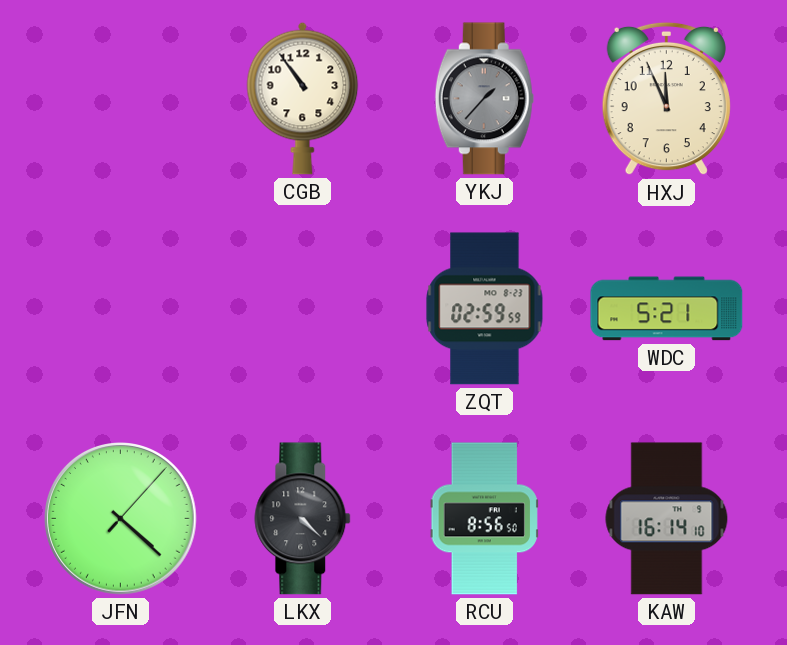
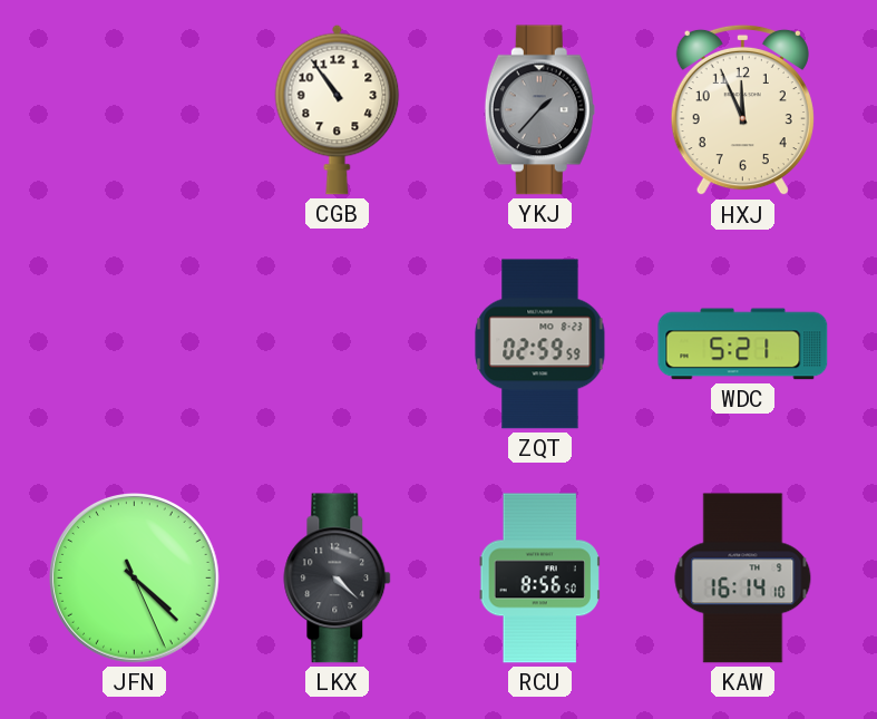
JFN: 4:22:07 -> 4:22:26 (135, 579)
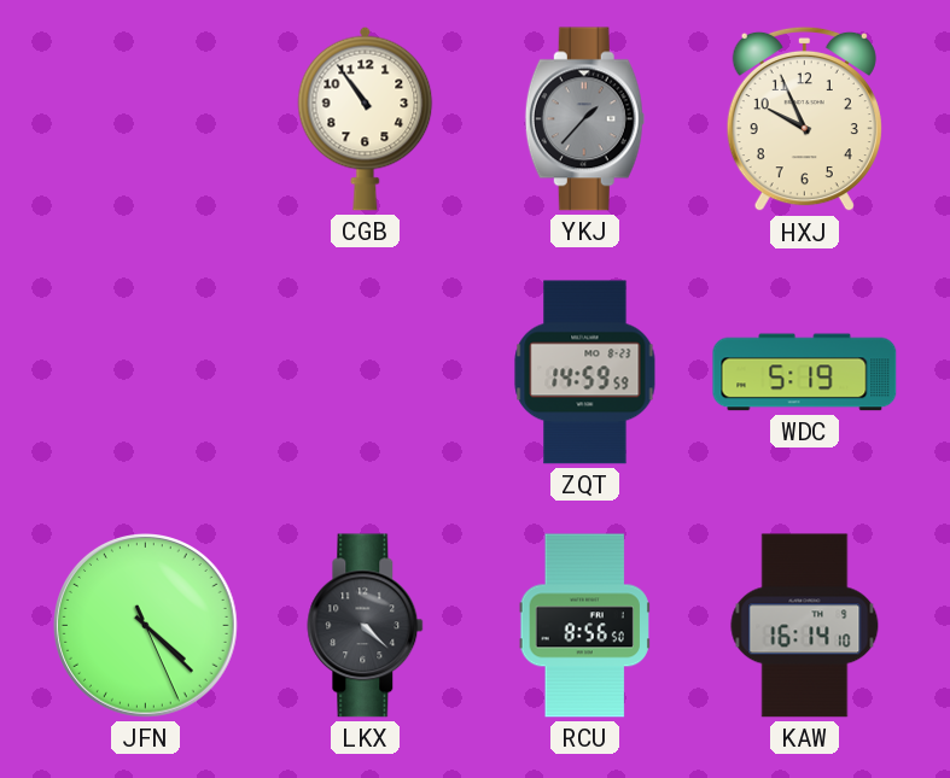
HXJ: 11:56 -> 9:56 (804, 119)
ZQT: 02:59 -> 14:59 (585, 373)
WDC: 5:21 -> 5:19 (805, 373)
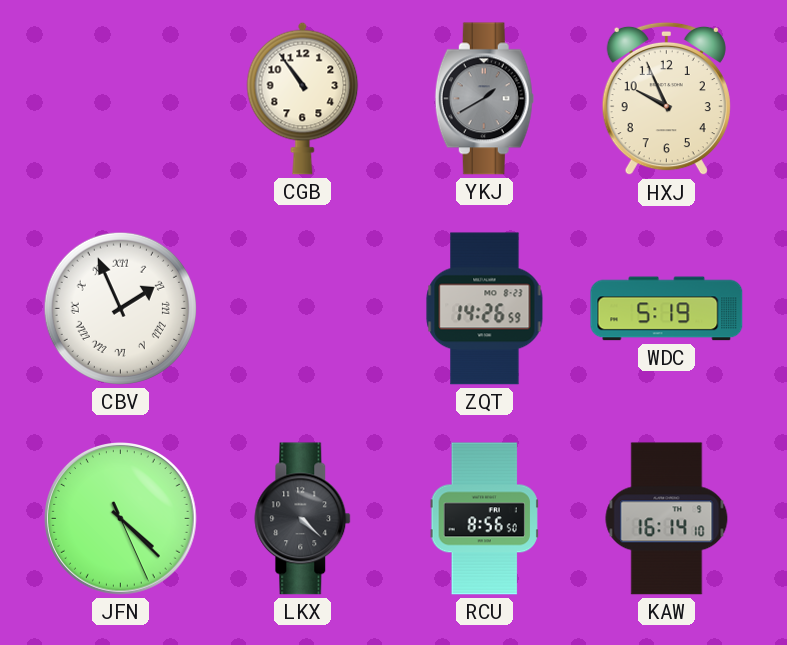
YKJ: 1:37 -> 1:40 (484, 99)
CBV: none -> 1:56 (120, 308)
ZQT: 14:59 -> 14:26 (485, 309)
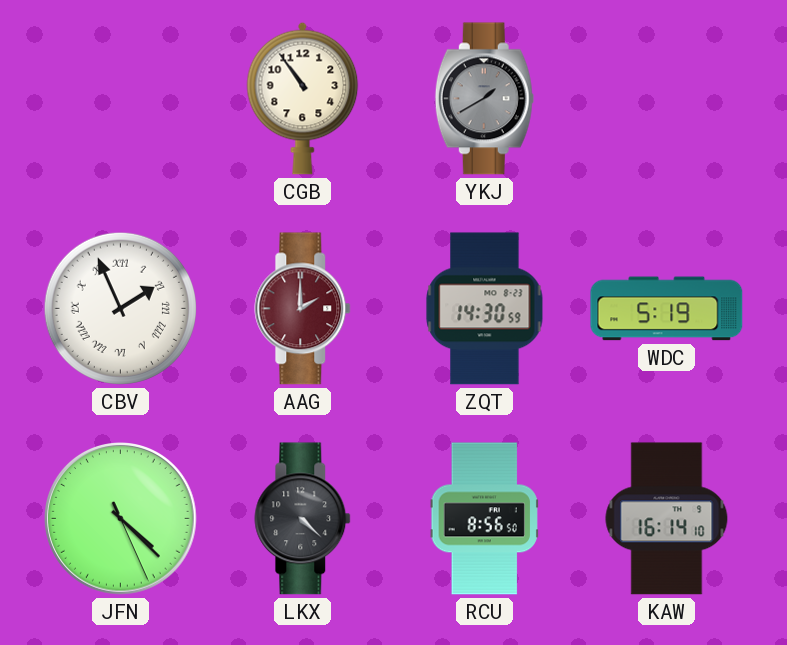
HXJ: 9:56 -> none (666, 99)
AAG: none -> 2:00 (303, 309)
ZQT: 14:26 -> 14:30 (485, 309)
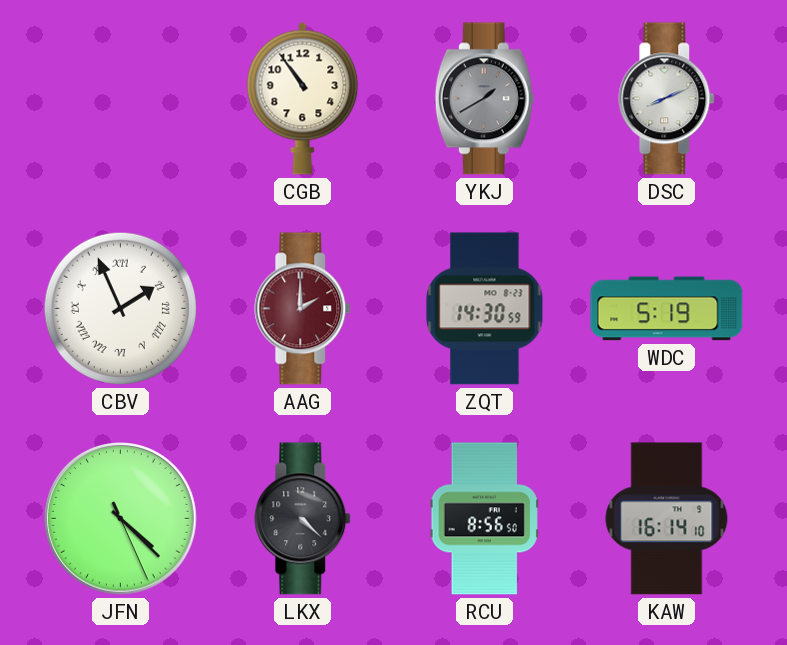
DSC: none -> 8:11 (667, 99)
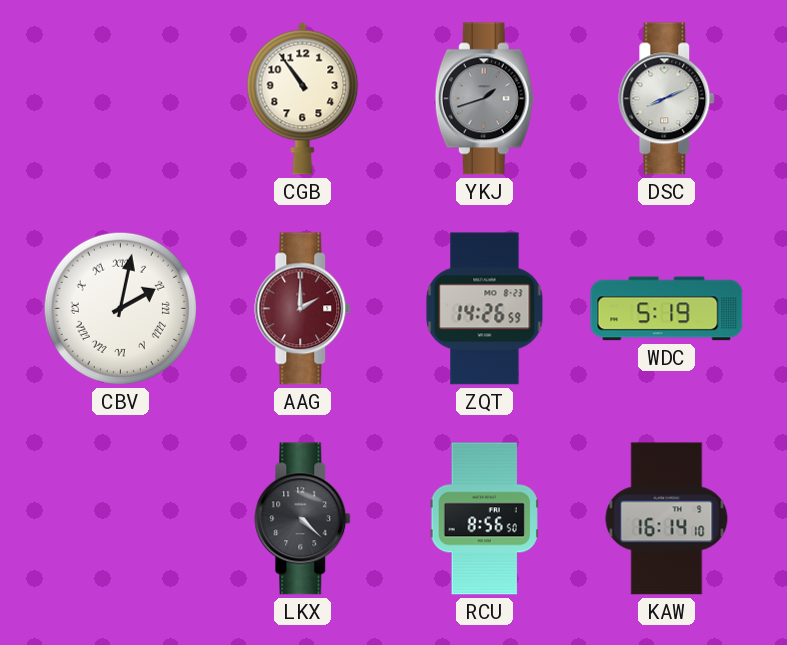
YKJ: 1:40 -> 1:42 (484, 99)
CBV: 1:56 -> 2:02 (120, 308)
ZQT: 14:30 -> 14:26 (485, 309)
JFN: 4:22 -> none (121, 519)
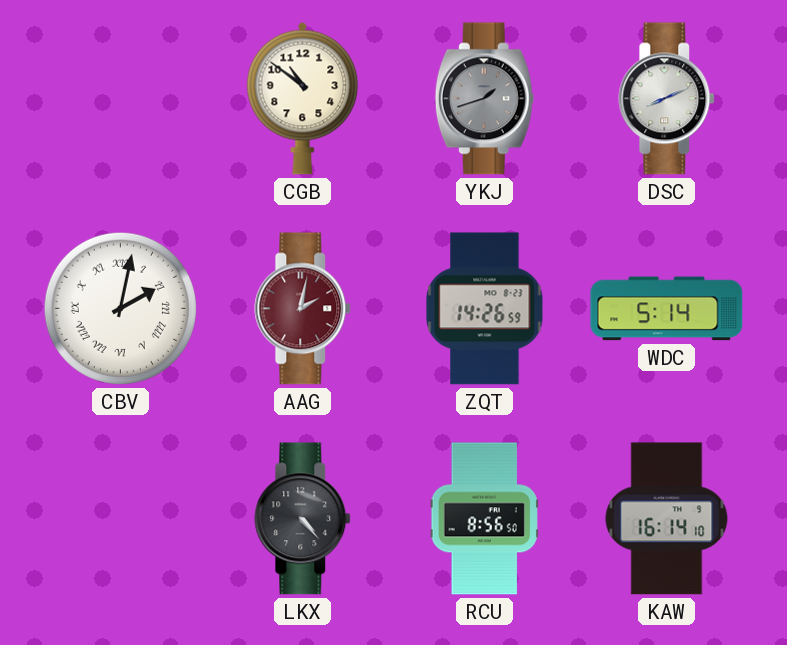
CGB: 10:54 -> 10:51 (303, 98)
AAG: 2:00 -> 2:02 (303, 309)
WDC: 5:19 -> 5:14 (667, 309)
LKX: 4:22 -> 4:23 (303, 519)
